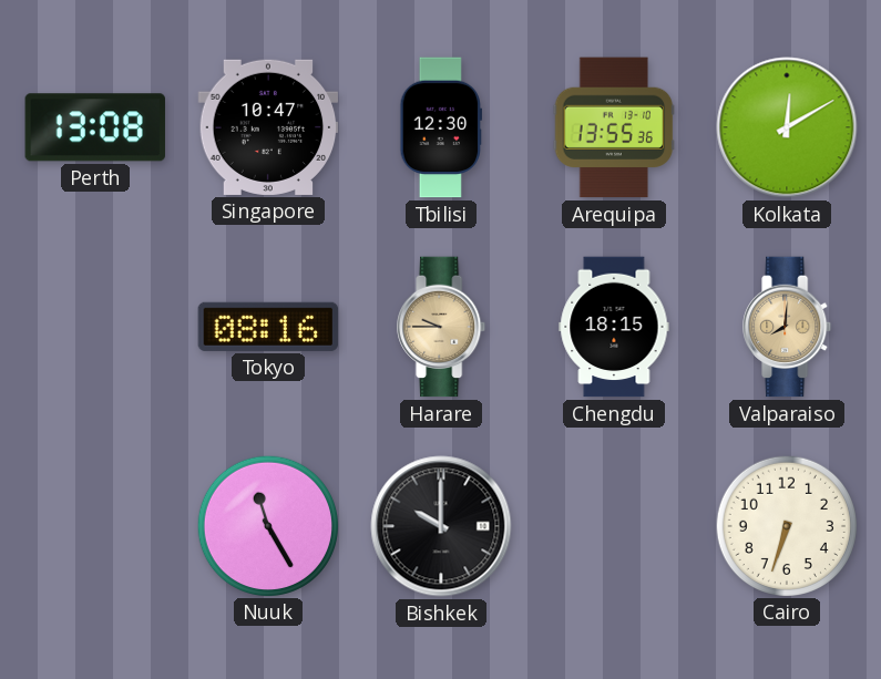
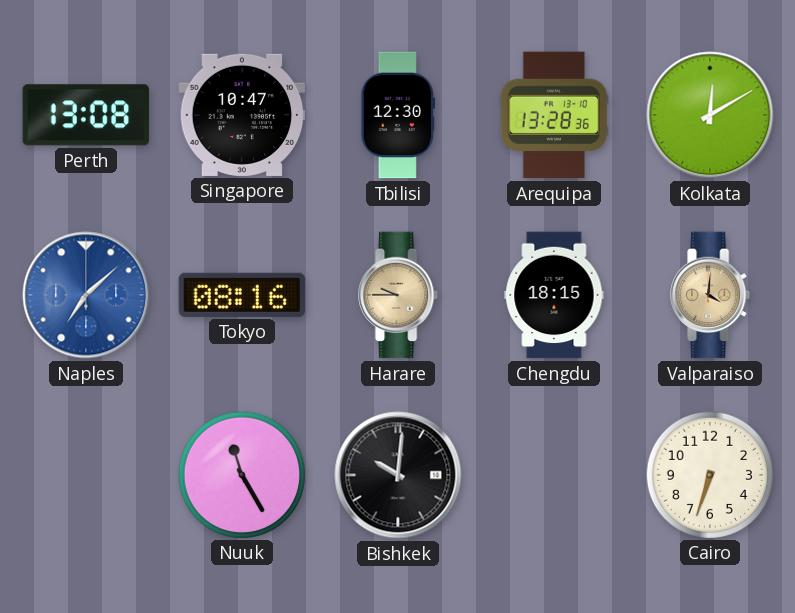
Arequipa: 13:55 -> 13:28 (554, 115)
Naples: none -> 7:08 (86, 295)
Valparaiso: 8:01 -> 4:01 (711, 295)
Bishkek: 10:00 -> 10:01 (398, 475)
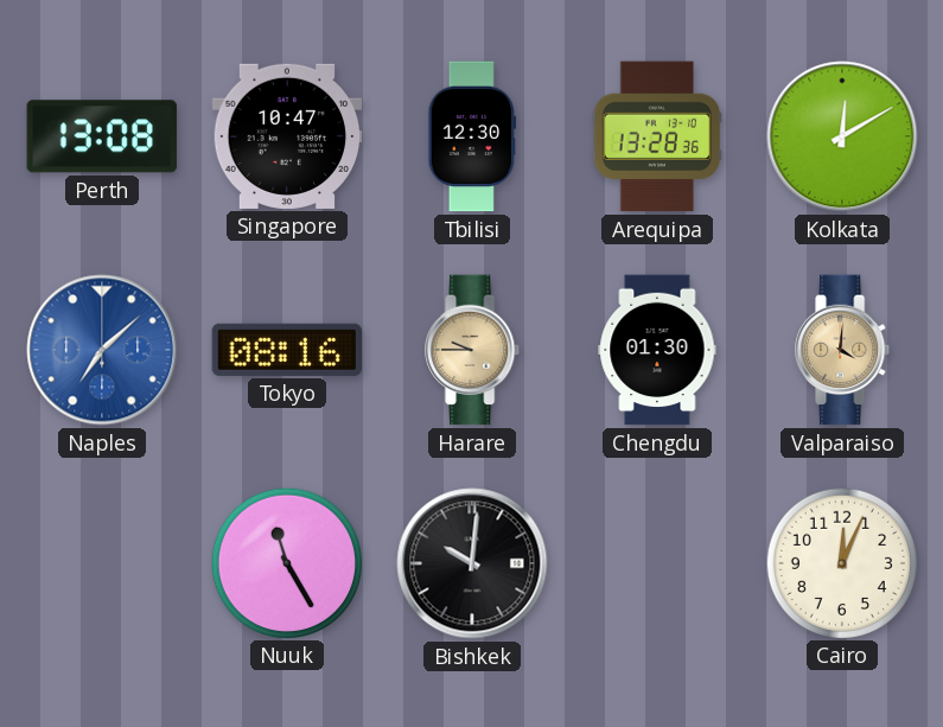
Chengdu: 18:15 -> 01:30 (657, 350)
Cairo: 6:33 -> 12:04 (841, 562)
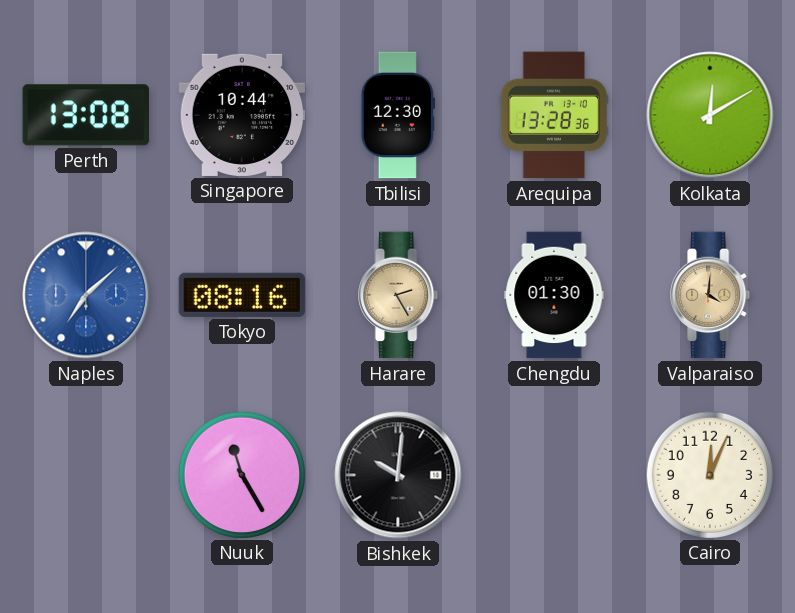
Singapore: 10:47 -> 10:44 (242, 115)
Harare: 9:45 -> 2:25 (399, 295)
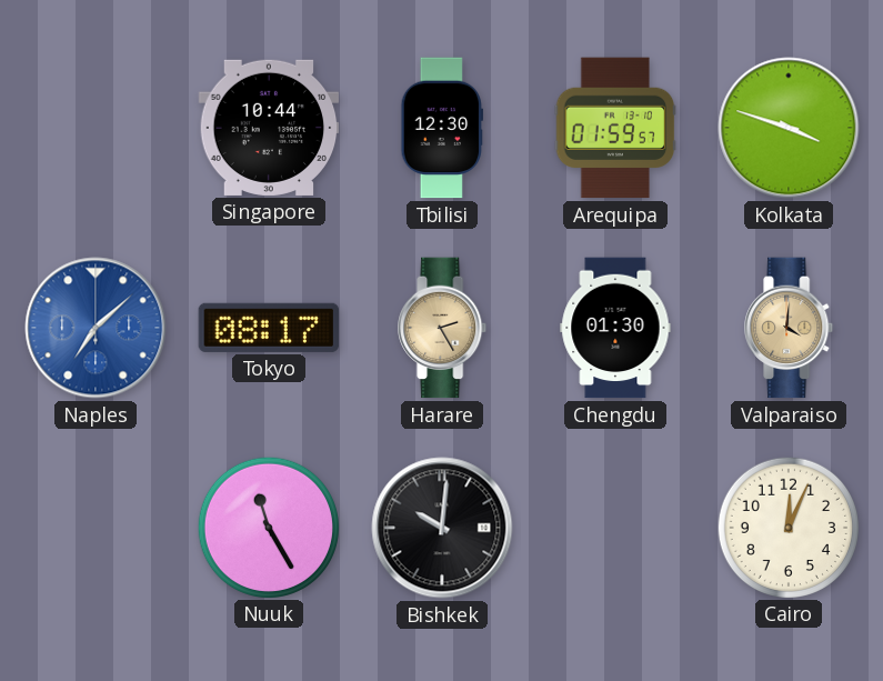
Perth: 13:08 -> none (86, 115)
Arequipa: 13:28 -> 01:59 (615, 128)
Kolkata: 12:10 -> 3:48 (789, 128)
Tokyo: 08:16 -> 08:17 (269, 328)
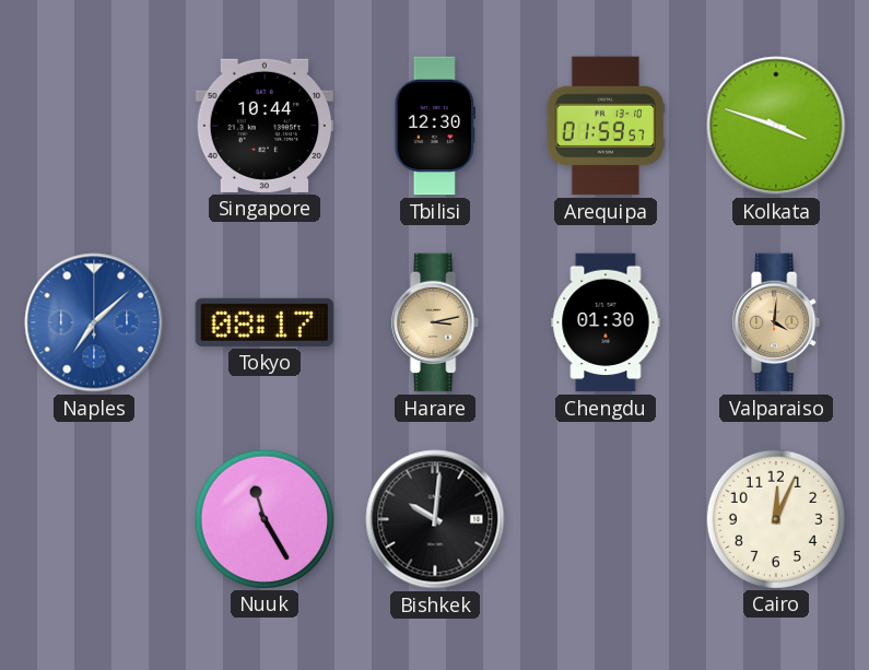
Harare: 2:25 -> 3:13 (436, 322)
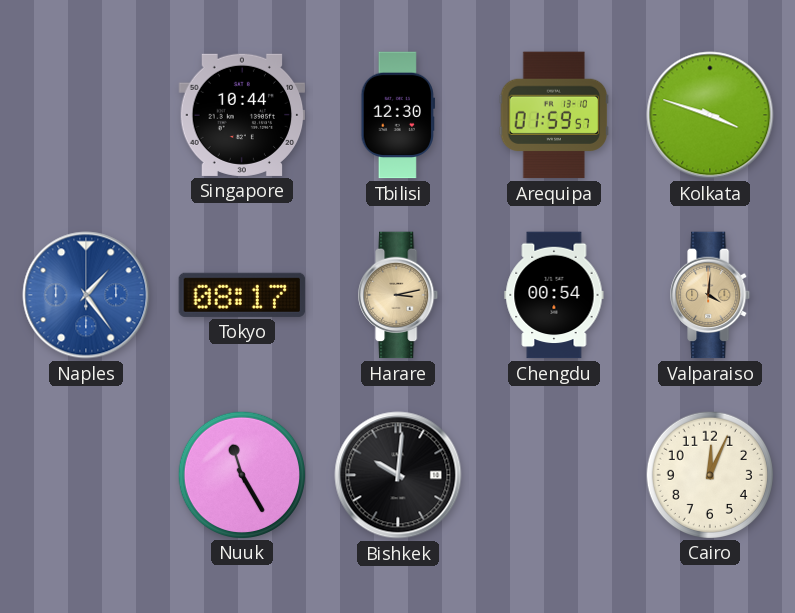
Naples: 7:08 -> 1:24 (86, 295)
Chengdu: 01:30 -> 00:54 (554, 295)
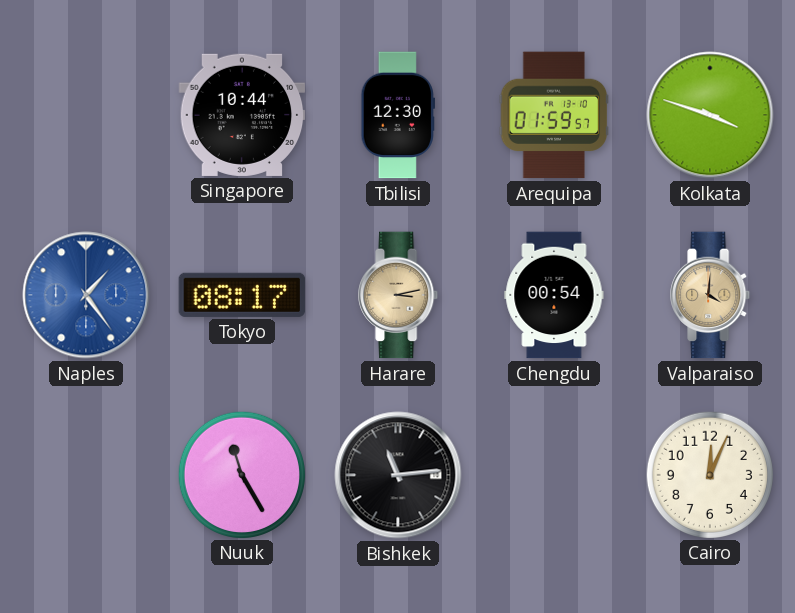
Bishkek: 10:01 -> 11:14 (398, 475)
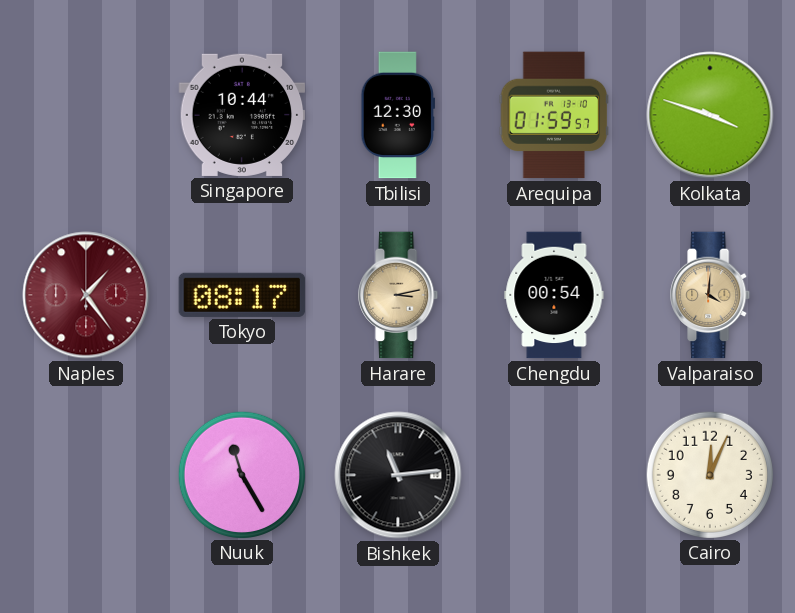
Naples dial: blue -> burgundy (86, 295)
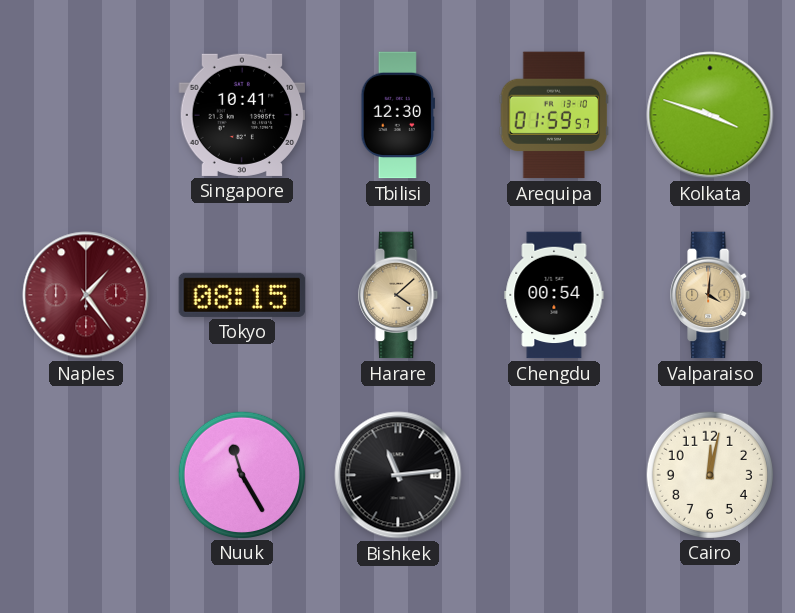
Singapore: 10:44 -> 10:41 (242, 115)
Tokyo: 08:17 -> 08:15 (242, 295)
Harare: 3:13 -> 4:08 (399, 295)
Cairo: 12:04 -> 12:02 (709, 474)
